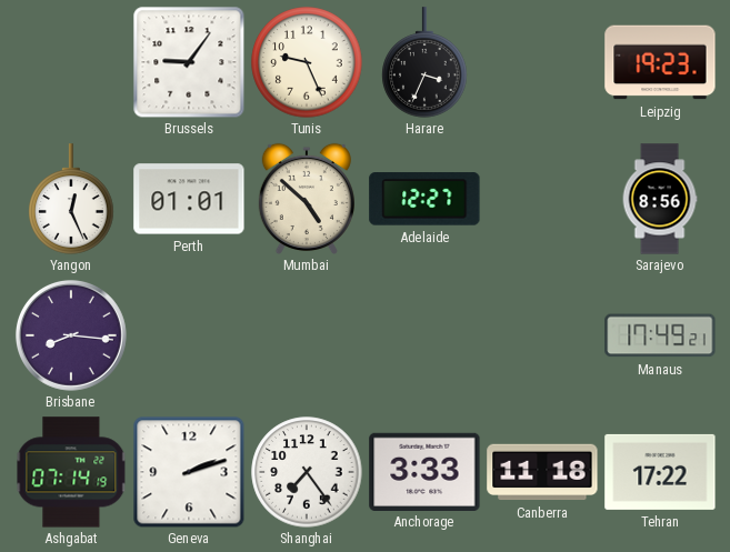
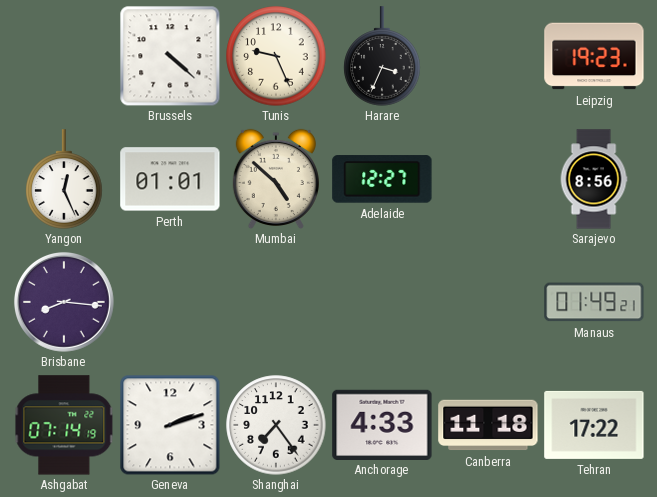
Brussels: 9:06 -> 4:22 (170, 56)
Manaus: 17:49 -> 01:49 (594, 302)
Anchorage: 3:33 -> 4:33 (382, 424)
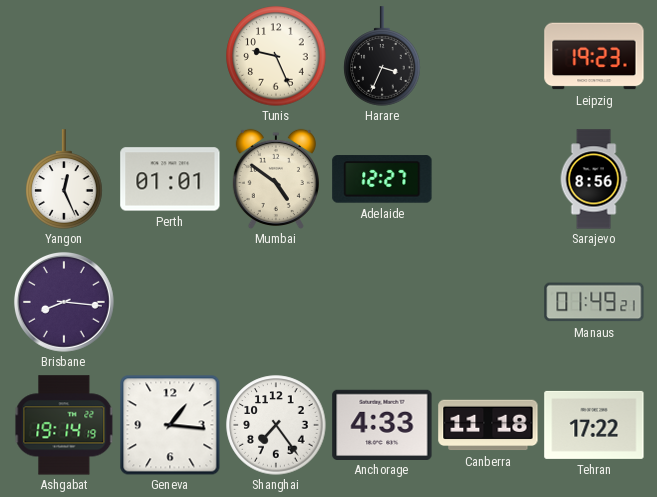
Brussels: 4:22 -> none (170, 56)
Mumbai: 4:52 -> 4:51 (276, 178)
Ashgabat: 07:14 -> 19:14 (64, 425)
Geneva: 2:12 -> 1:16 (170, 425)
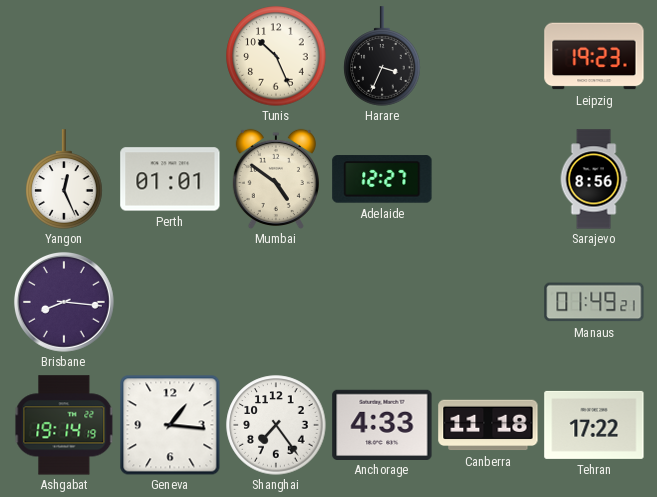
Tunis: 9:26 -> 10:26 (276, 56)
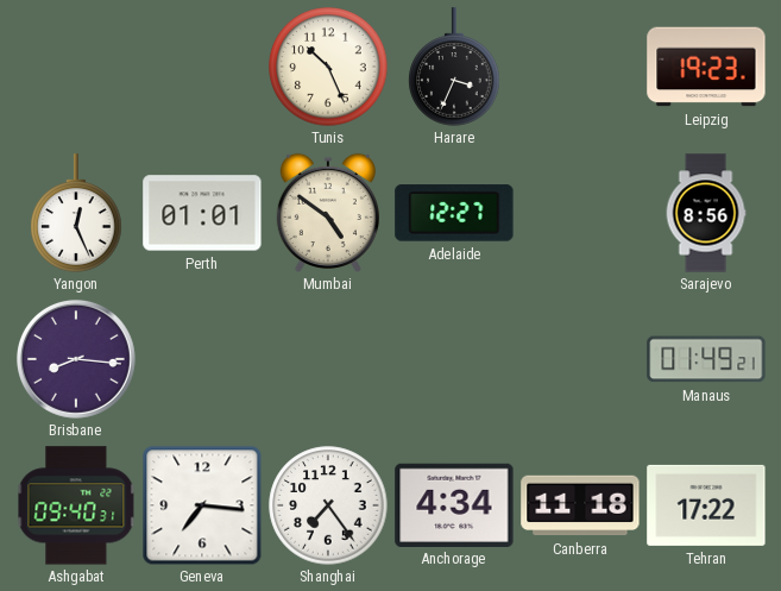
Ashgabat: 19:14 -> 09:40 (76, 505)
Geneva: 1:16 -> 7:16 (202, 505)
Anchorage: 4:33 -> 4:34 (454, 504)
